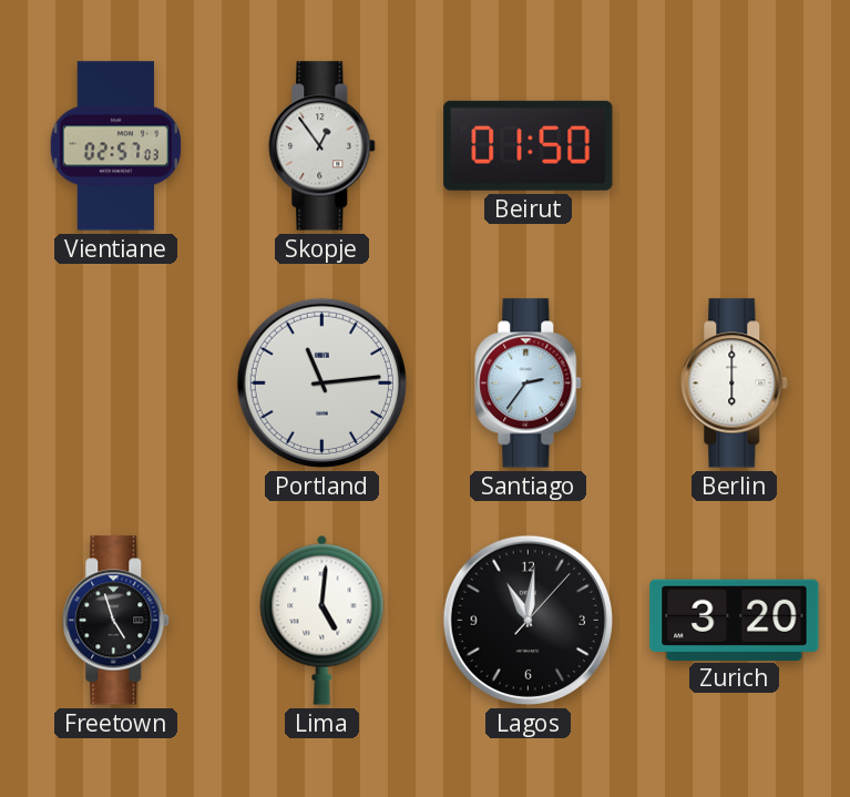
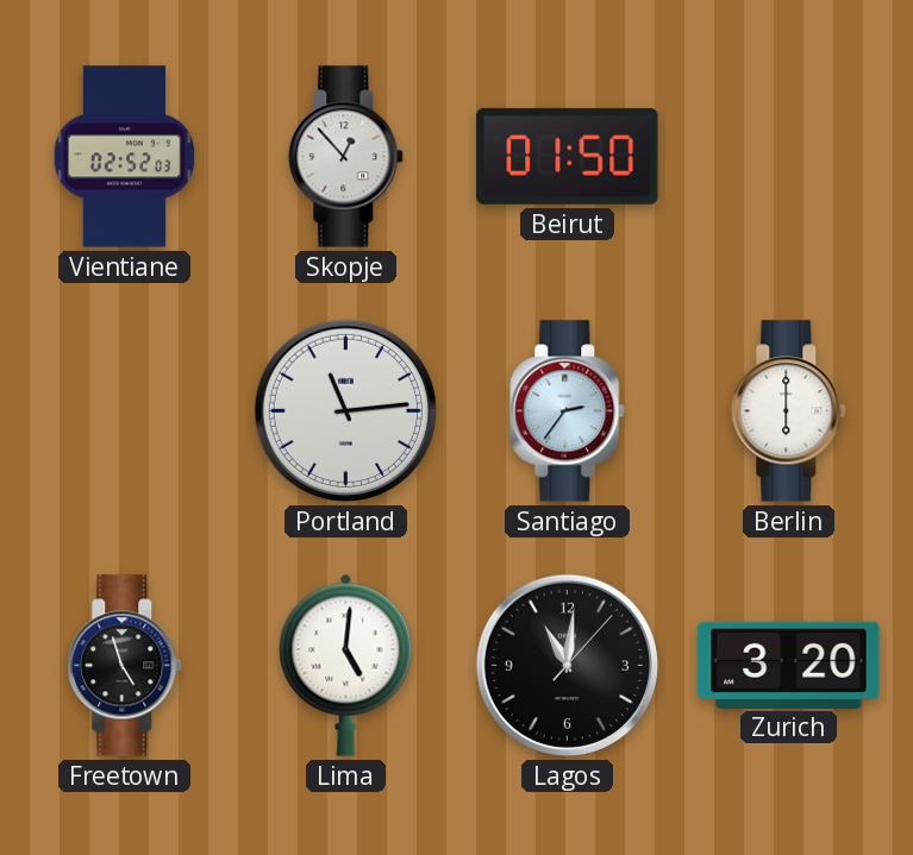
Vientiane: 02:57 -> 02:52 (125, 157)
Skopje: 12:54 -> 12:53 (346, 157)
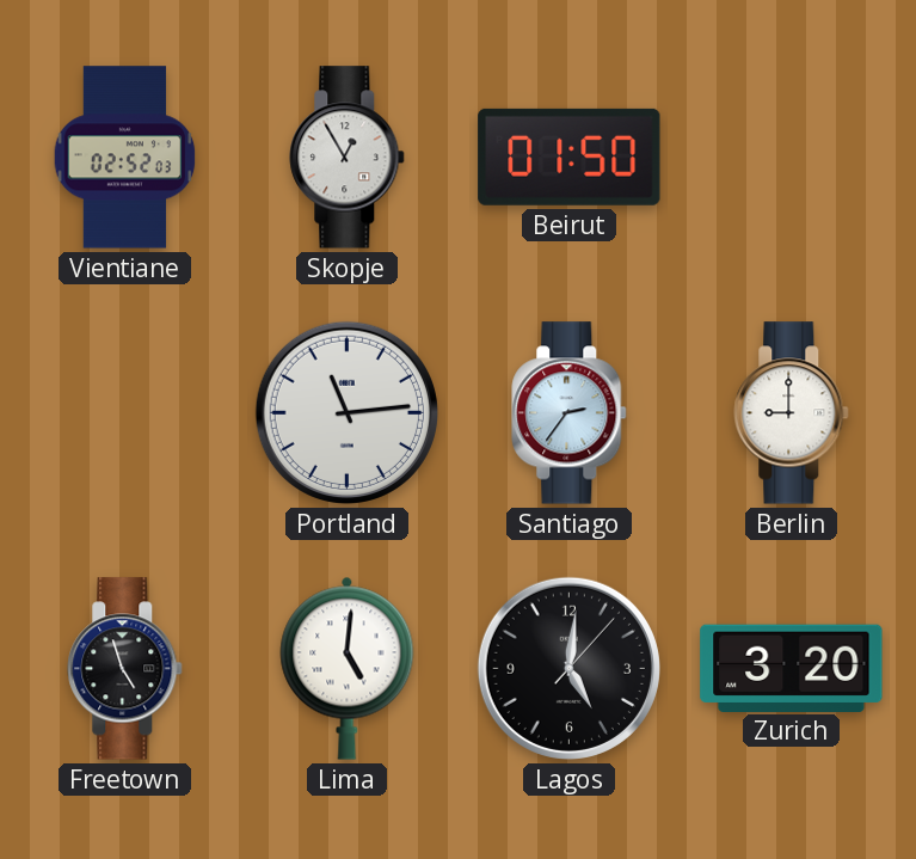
Skopje: 12:53 -> 12:55 (348, 158)
Berlin: 6:00 -> 9:00 (792, 413)
Lagos: 11:01 -> 5:01 (568, 668)
